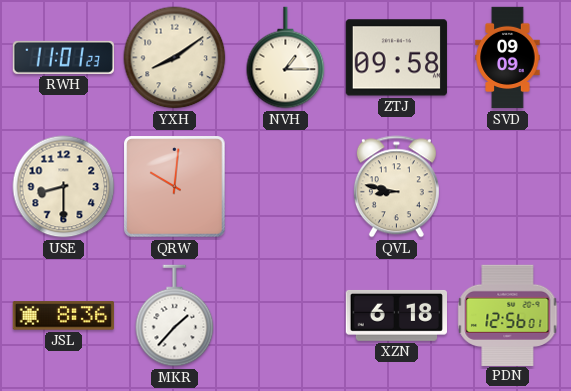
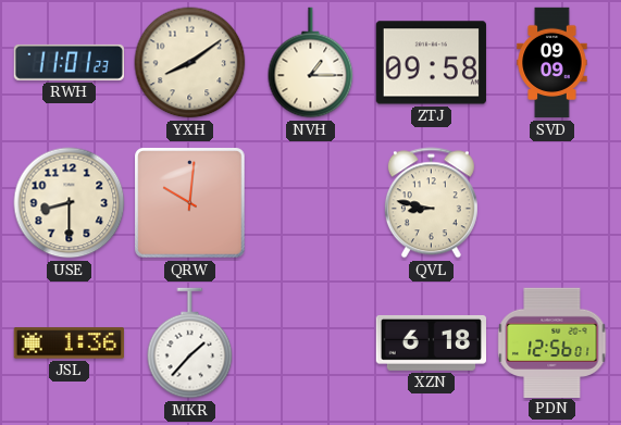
JSL: 8:36 -> 1:36 (69, 343)
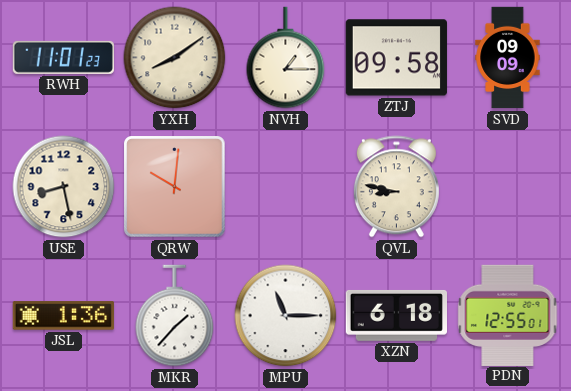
USE: 8:30 -> 8:28 (64, 187)
MPU: none -> 11:15 (286, 316)
PDN: 12:56 -> 12:55 (508, 315)
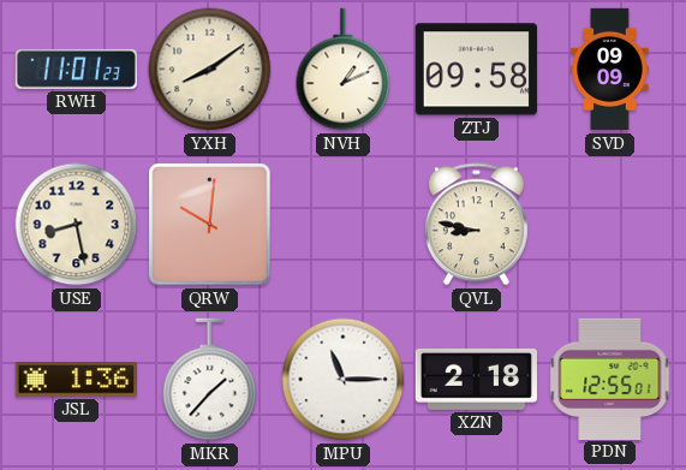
NVH: 1:15 -> 1:11 (344, 70)
XZN: 6:18 -> 2:18 (476, 379)
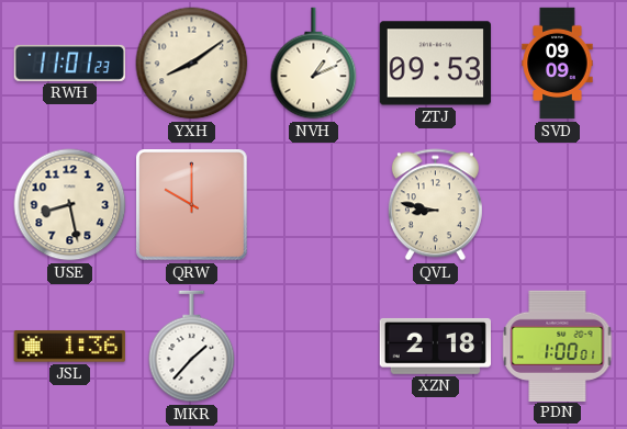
ZTJ: 09:58 -> 09:53 (435, 64)
QRW: 10:01 -> 10:00 (192, 205)
MPU: 11:15 -> none (344, 380)
PDN: 12:55 -> 1:00 (558, 346)
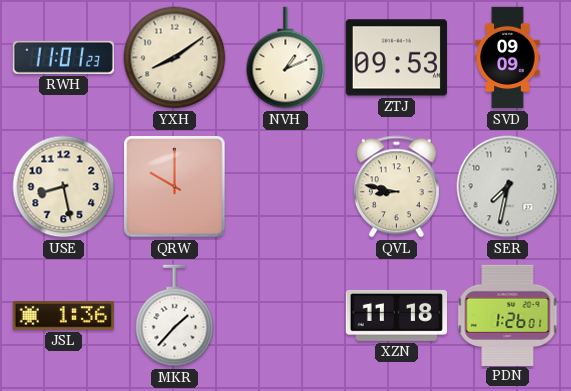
SER: none -> 7:32 (508, 187)
XZN: 2:18 -> 11:18 (396, 315)
PDN: 1:00 -> 1:26 (508, 315)
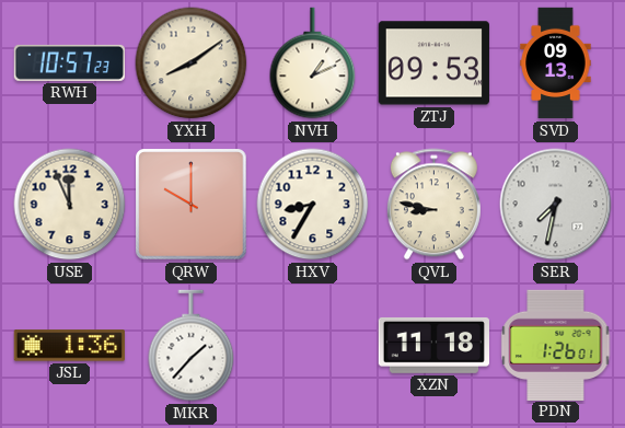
RWH: 11:01 -> 10:57 (69, 62)
SVD: 09:09 -> 09:13 (556, 63)
USE: 8:28 -> 11:56 (70, 205)
HXV: none -> 8:35 (313, 205)
